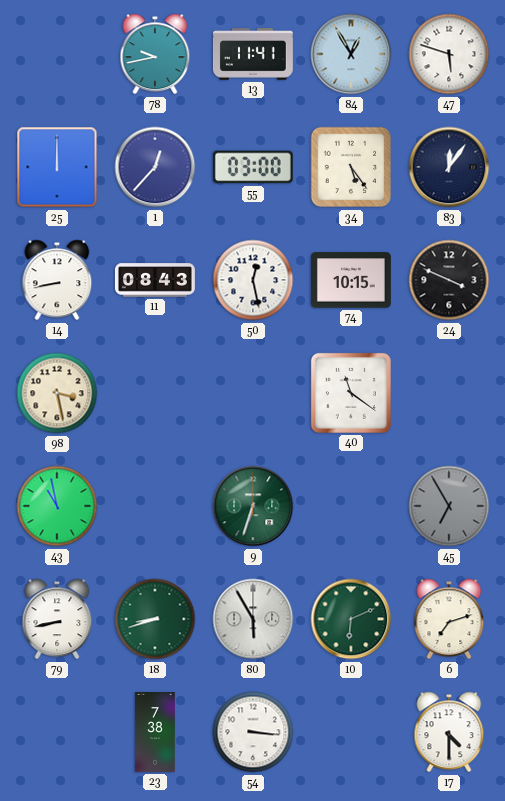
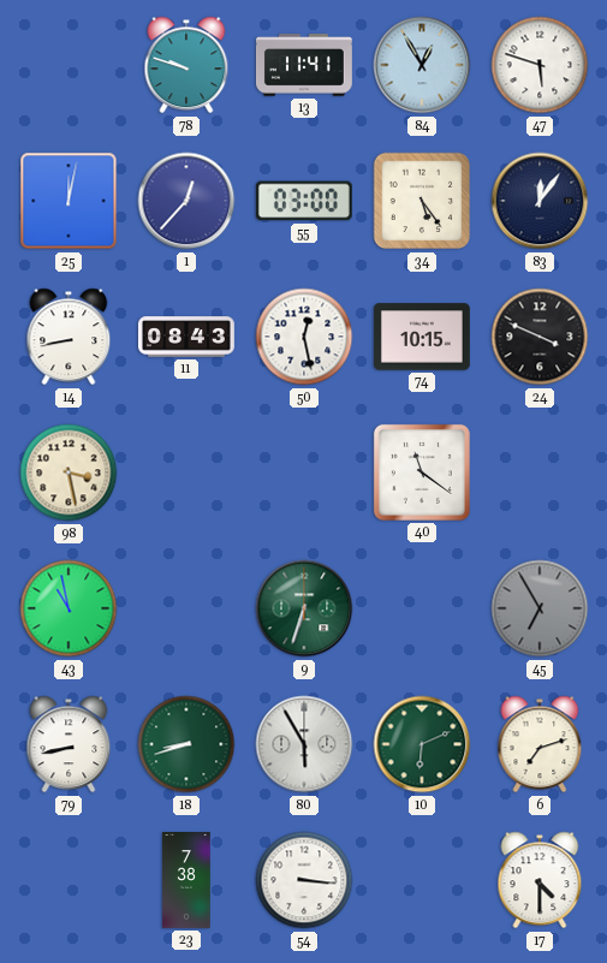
78: 9:43 -> 9:48 (186, 65)
25: 12:00 -> 12:02 (69, 201)
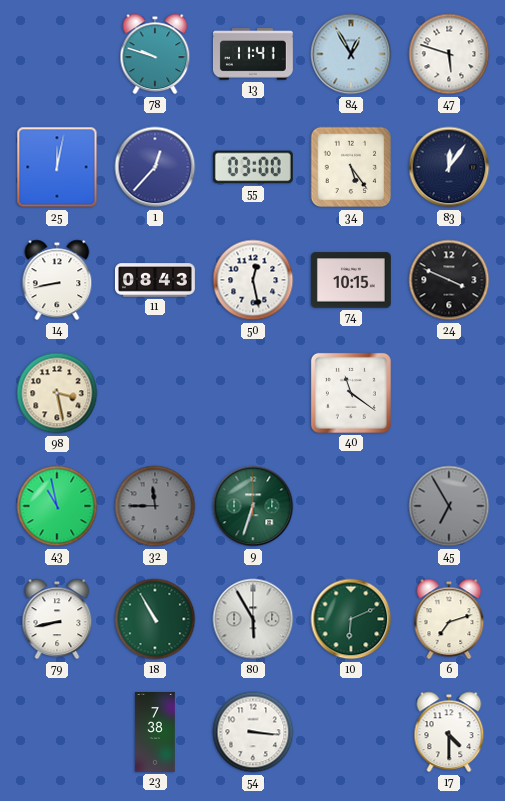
32: none -> 11:45 (155, 506)
18: 8:42 -> 10:55 (155, 619)
